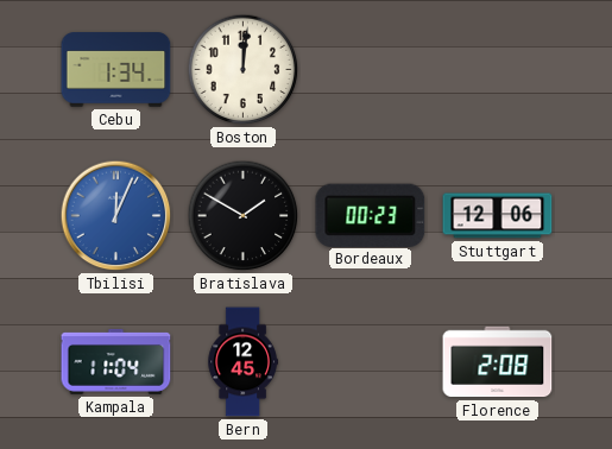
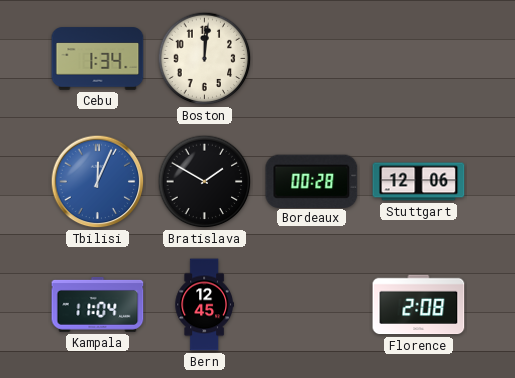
Bordeaux: 00:23 -> 00:28 (312, 181)
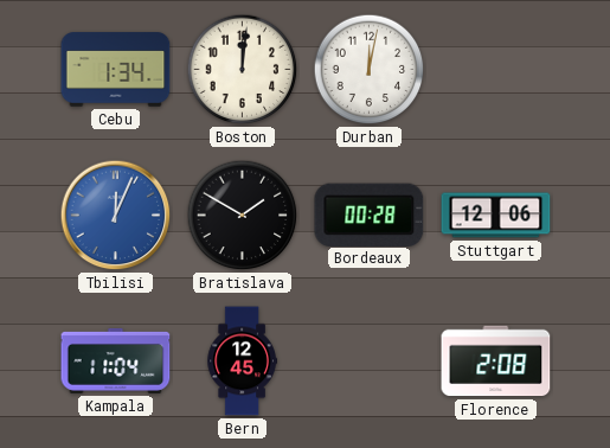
Durban: none -> 12:02 (370, 70)
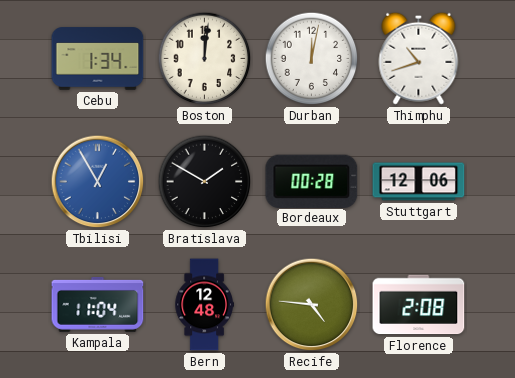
Thimphu: none -> 10:42 (419, 58)
Tbilisi: 12:04 -> 12:55 (98, 182)
Bern: 12:45 -> 12:48 (204, 305)
Recife: none -> 4:46 (312, 305)
